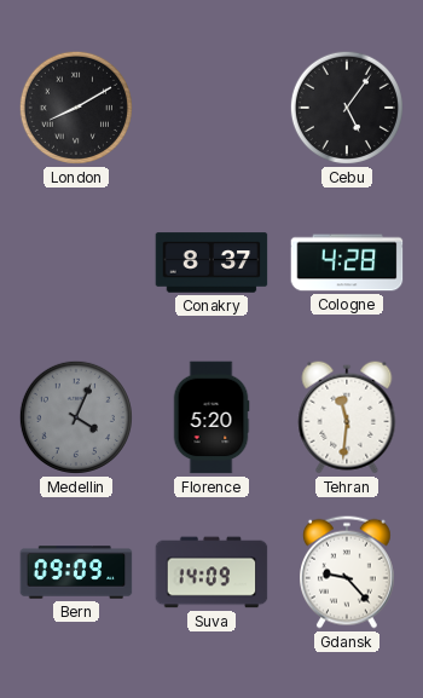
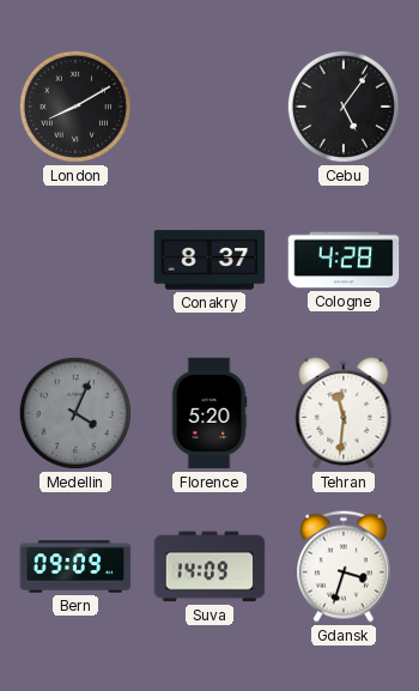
Gdansk: 9:23 -> 3:33 (345, 566)
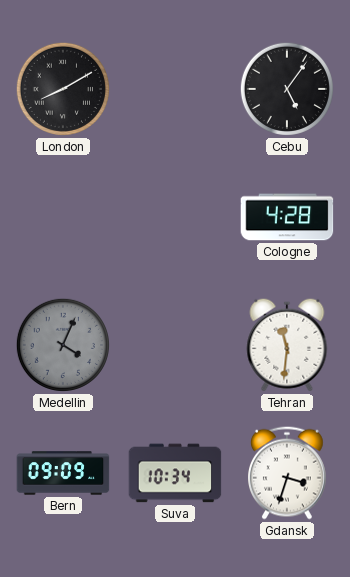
Conakry: 8:37 -> none (209, 260)
Florence: 5:20 -> none (209, 413)
Suva: 14:09 -> 10:34 (175, 473)
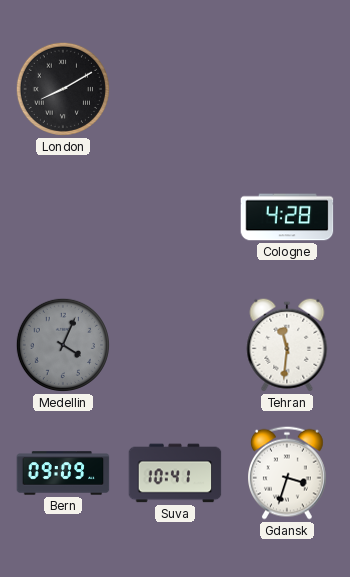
Cebu: 5:06 -> none (287, 89)
Suva: 10:34 -> 10:41 (175, 473)
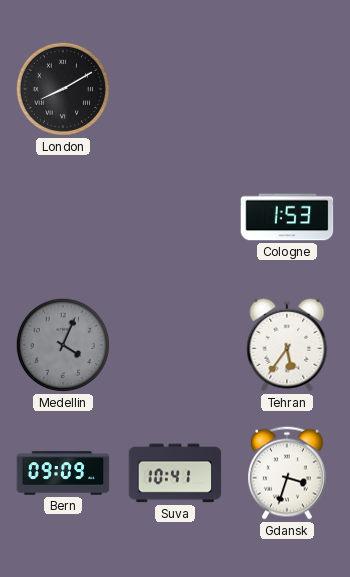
Cologne: 4:28 -> 1:53 (287, 217)
Tehran: 11:31 -> 5:36 (287, 345)
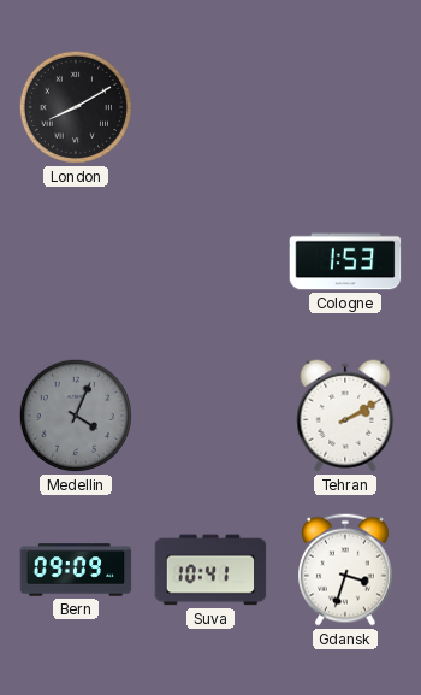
Tehran: 5:36 -> 2:10 (345, 416)
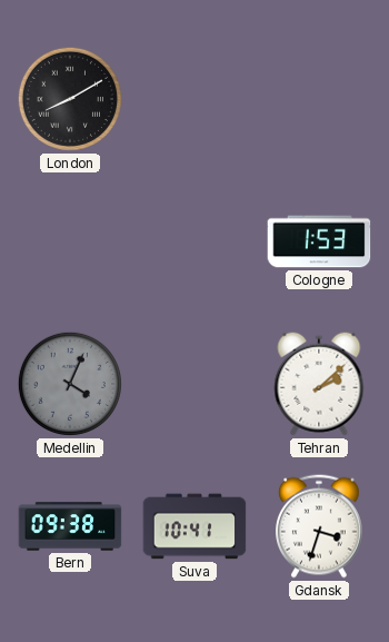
Tehran: 2:10 -> 2:08 (319, 384)
Bern: 09:09 -> 09:38 (70, 526)
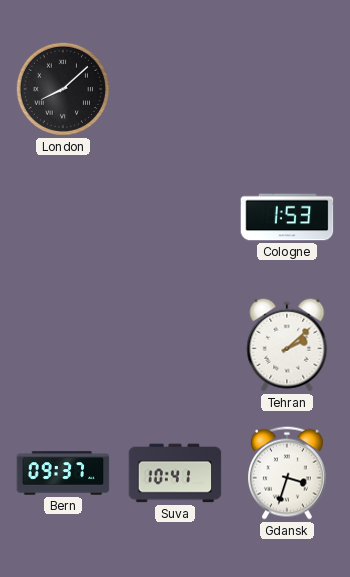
London: 8:10 -> 8:08 (63, 89)
Medellin: 4:04 -> none (70, 384)
Bern: 09:38 -> 09:37 (63, 473)
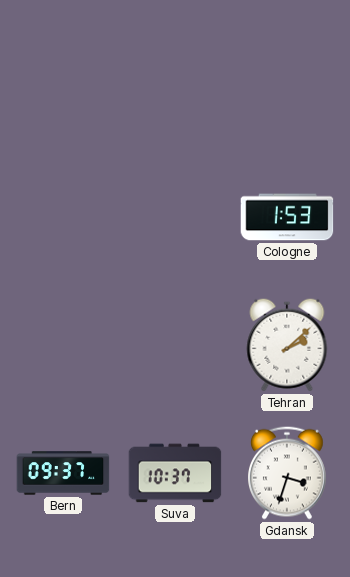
London: 8:08 -> none (63, 89)
Suva: 10:41 -> 10:37 (175, 473)
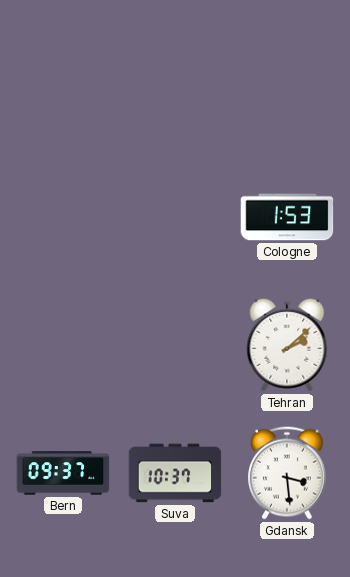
Gdansk: 3:33 -> 3:29 (288, 473)
